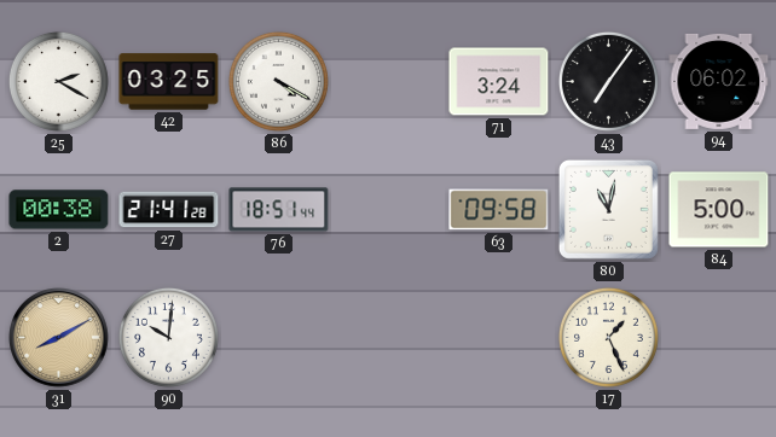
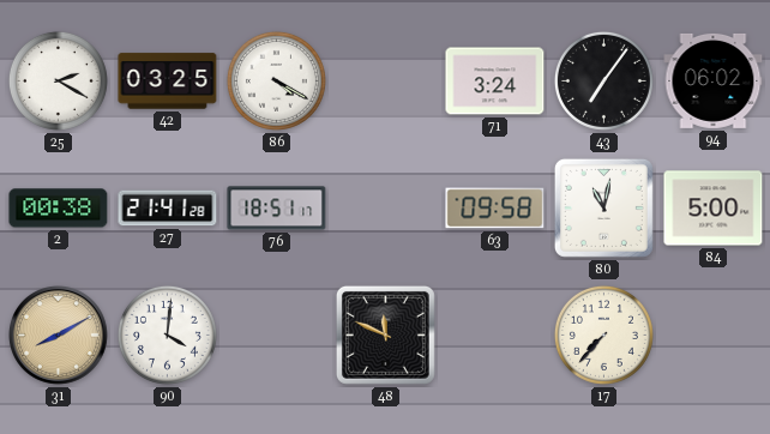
76: 18:51:44 -> 18:51:17 (277, 209)
90: 10:01 -> 4:01 (167, 334)
48: none -> 11:49 (385, 334)
17: 1:26 -> 7:37 (603, 334)
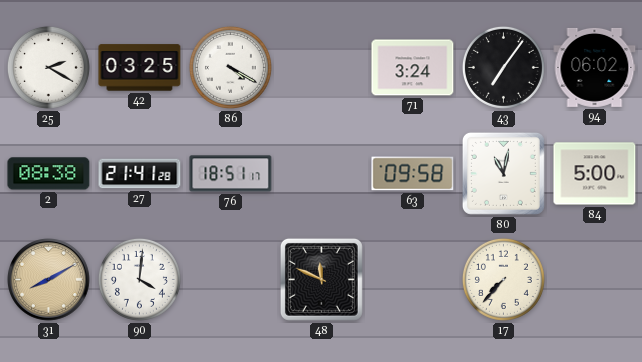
2: 00:38 -> 08:38 (49, 174)
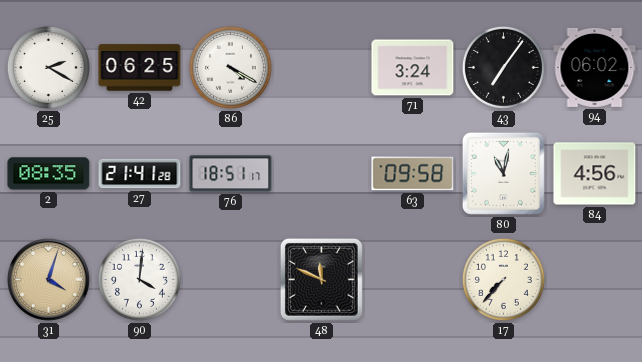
42: 03:25 -> 06:25 (140, 68)
2: 08:38 -> 08:35 (49, 174)
84: 5:00 -> 4:56 (595, 174)
31: 8:10 -> 4:03 (49, 280)
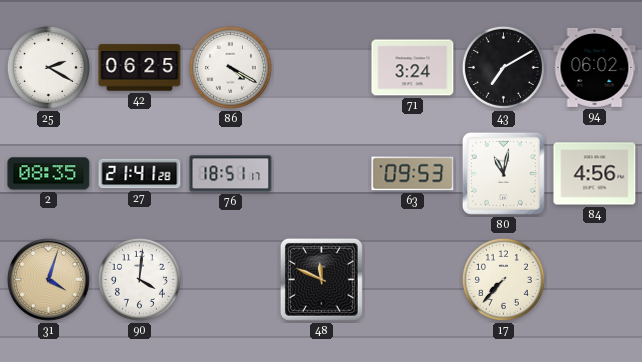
43: 7:06 -> 7:10 (503, 67)
63: 09:58 -> 09:53 (413, 174)
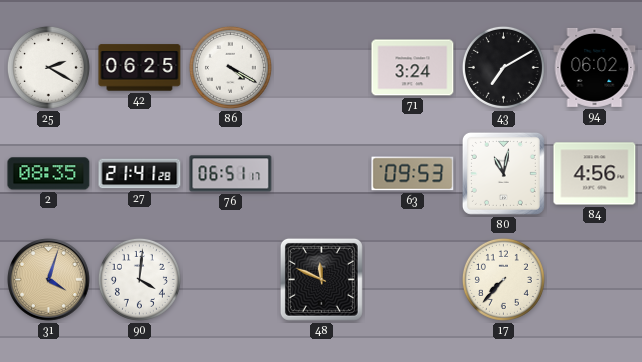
76: 18:51 -> 06:51 (231, 174)
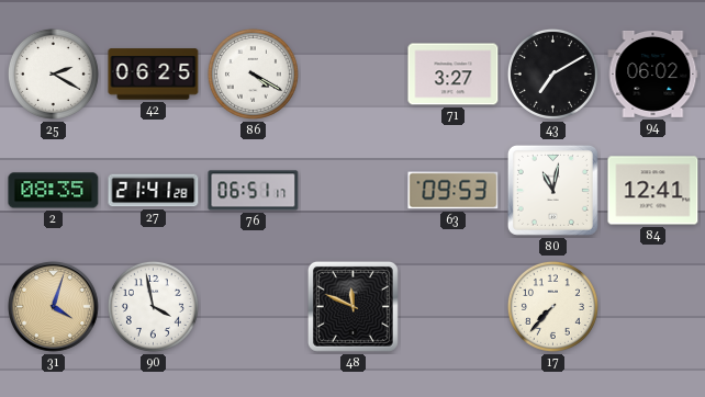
71: 3:24 -> 3:27 (454, 75)
84: 4:56 -> 12:41 (653, 191)
90: 4:01 -> 3:58 (153, 306)
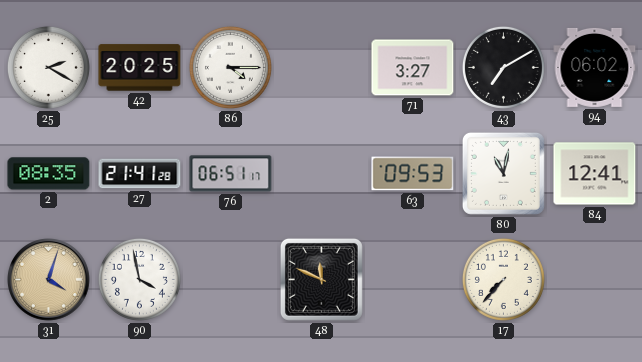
42: 06:25 -> 20:25 (140, 68)
86: 4:20 -> 4:15 (230, 67)
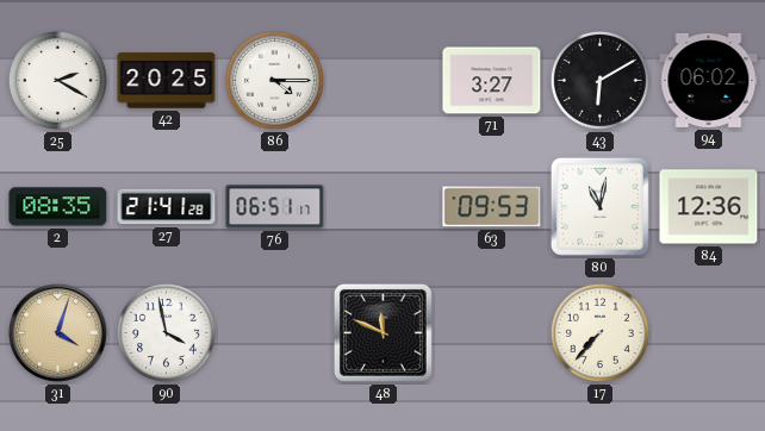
43: 7:10 -> 6:10 (599, 80)
84: 12:41 -> 12:36 (709, 207)
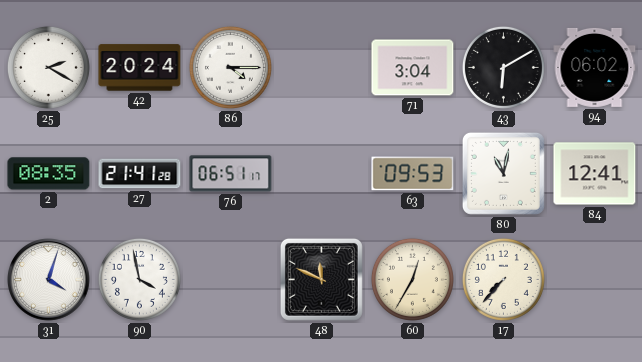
42: 20:25 -> 20:24 (140, 68)
71: 3:27 -> 3:04 (413, 68)
84: 12:36 -> 12:41 (595, 174)
31 dial: champagne -> white (49, 280)
60: none -> 12:35 (412, 279)
